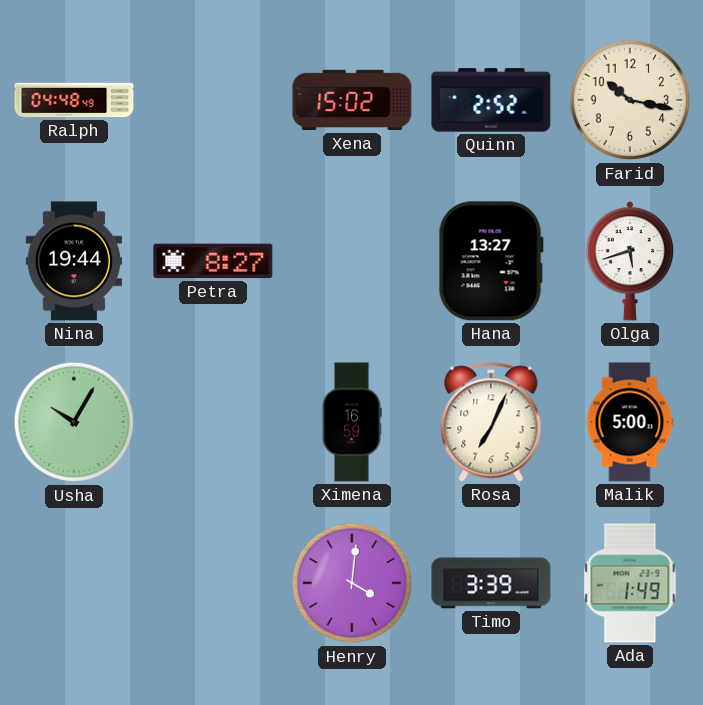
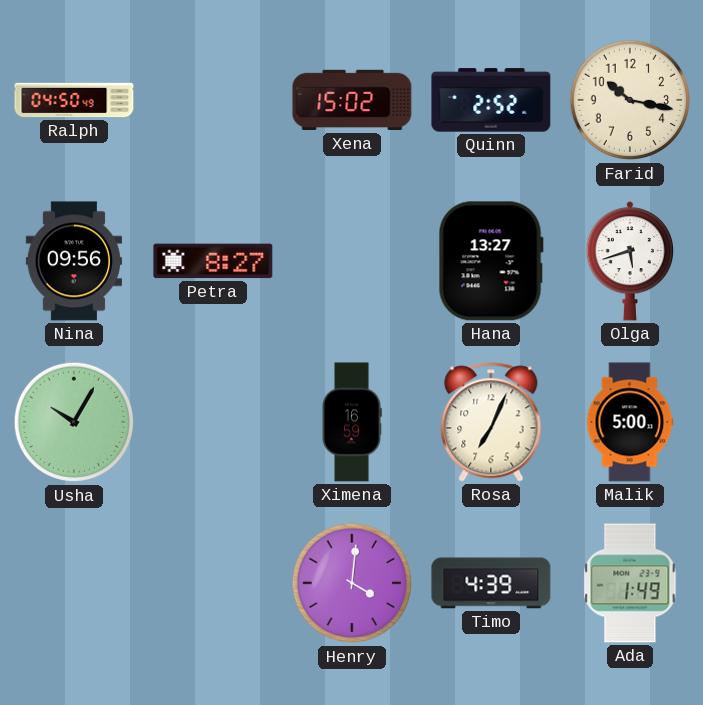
Ralph: 04:48 -> 04:50 (74, 100)
Nina: 19:44 -> 09:56 (74, 261)
Timo: 3:39 -> 4:39 (491, 583)
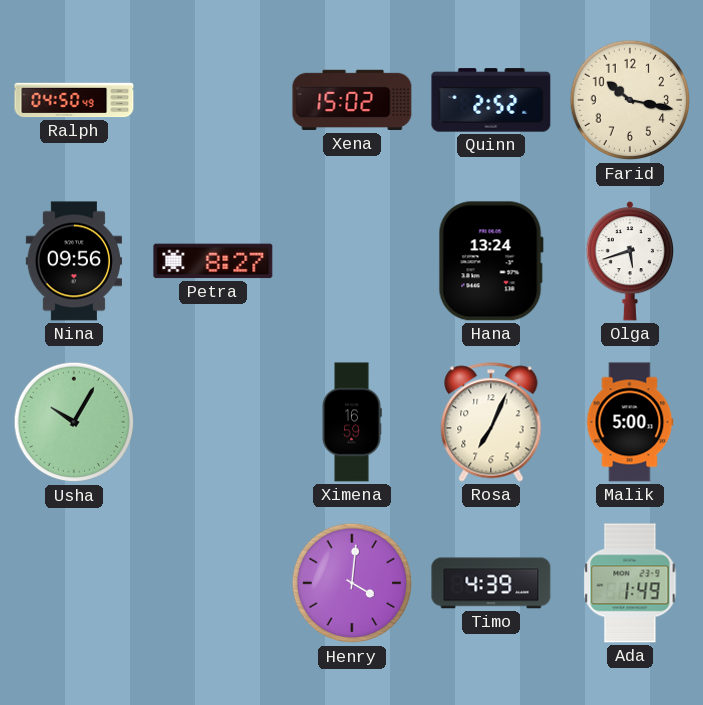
Hana: 13:27 -> 13:24 (491, 261)
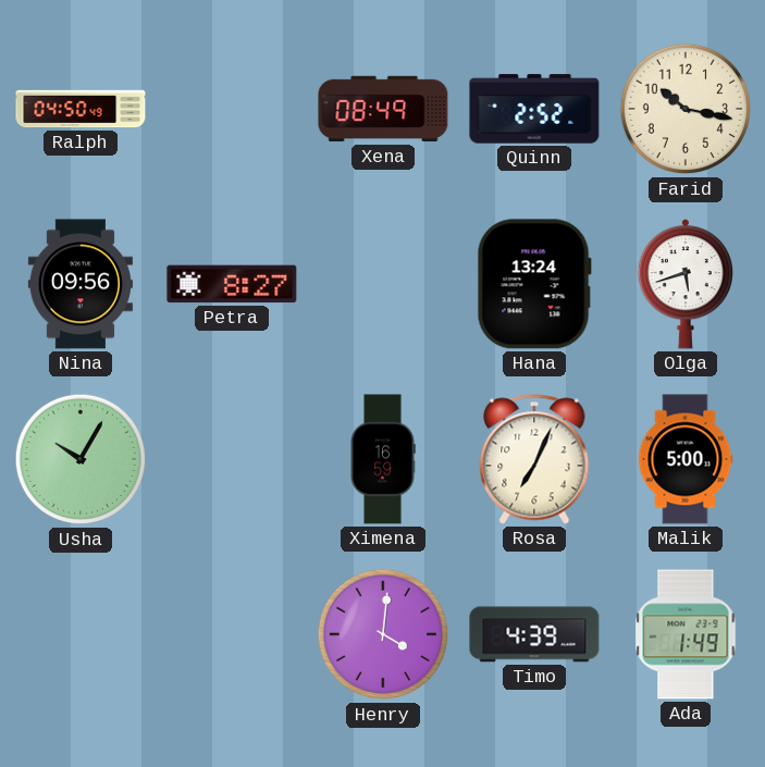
Xena: 15:02 -> 08:49 (383, 109)
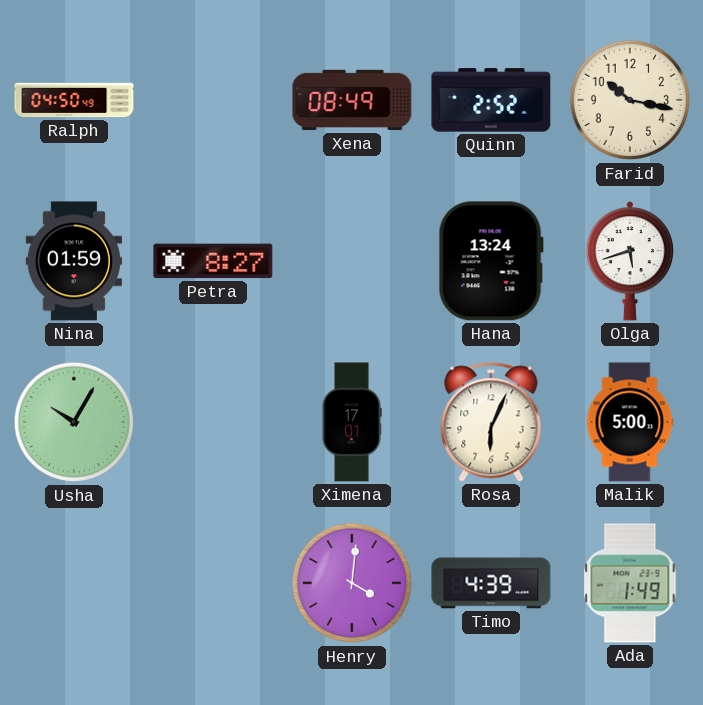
Nina: 09:56 -> 01:59 (74, 261)
Ximena: 16:59 -> 17:01 (352, 422)
Rosa: 7:04 -> 6:04 (491, 422)
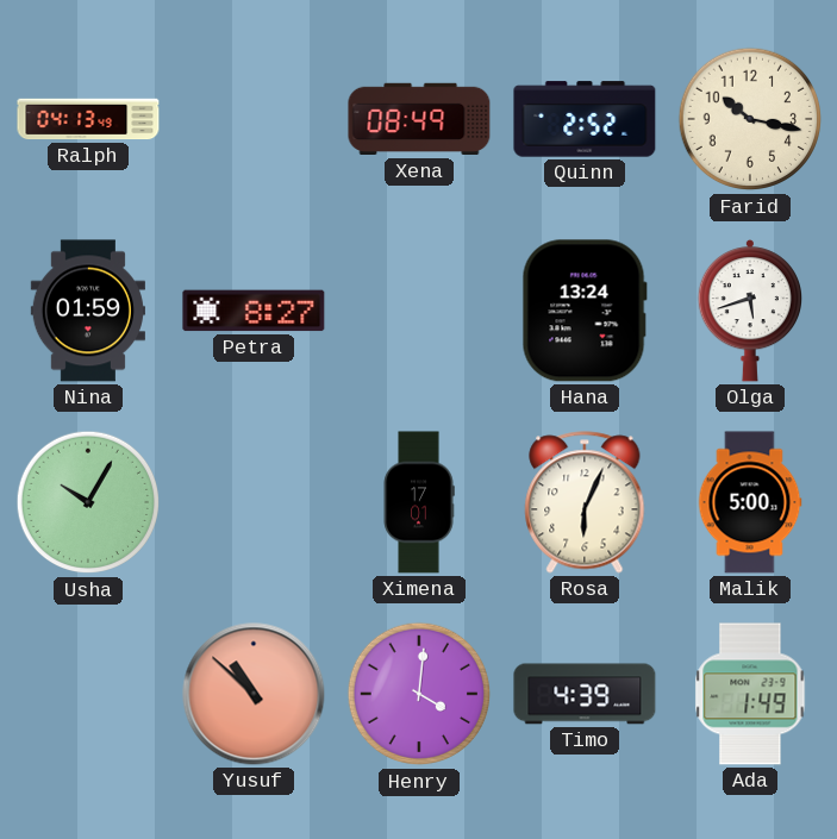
Ralph: 04:50 -> 04:13 (88, 119)
Yusuf: none -> 10:52 (254, 694)
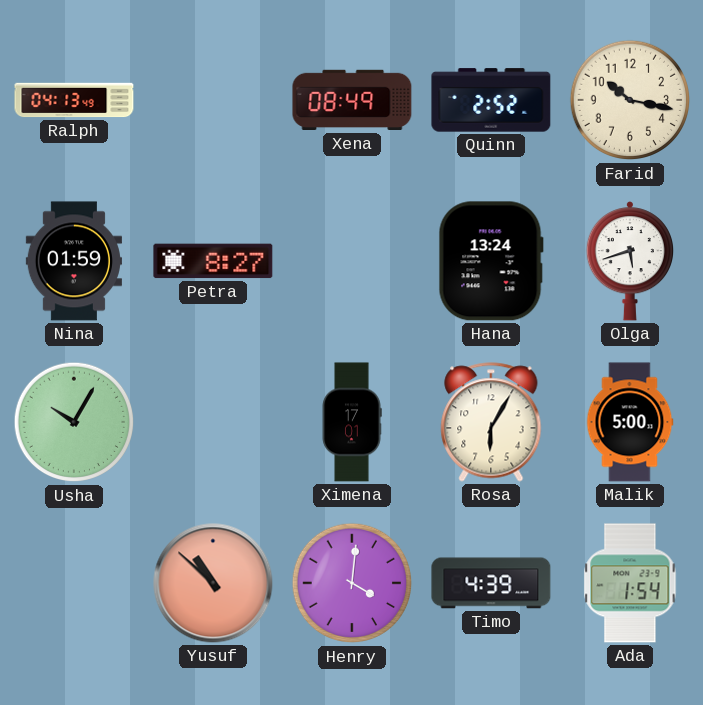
Rosa: 6:04 -> 6:05 (491, 422)
Ada: 1:49 -> 1:54 (630, 583)
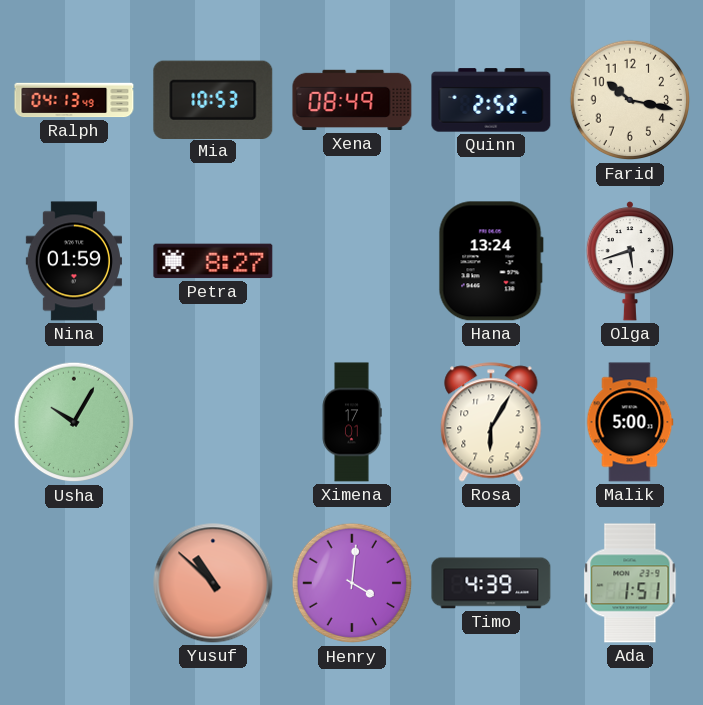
Mia: none -> 10:53 (213, 99)
Ada: 1:54 -> 1:51 (630, 583)
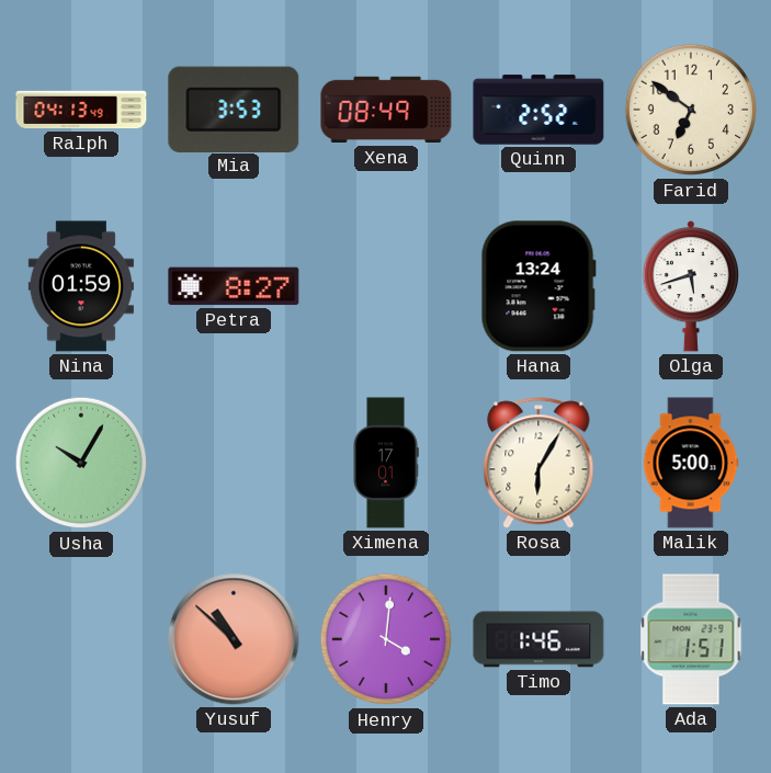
Mia: 10:53 -> 3:53 (234, 109)
Farid: 10:17 -> 6:51 (691, 110)
Timo: 4:39 -> 1:46 (538, 639)
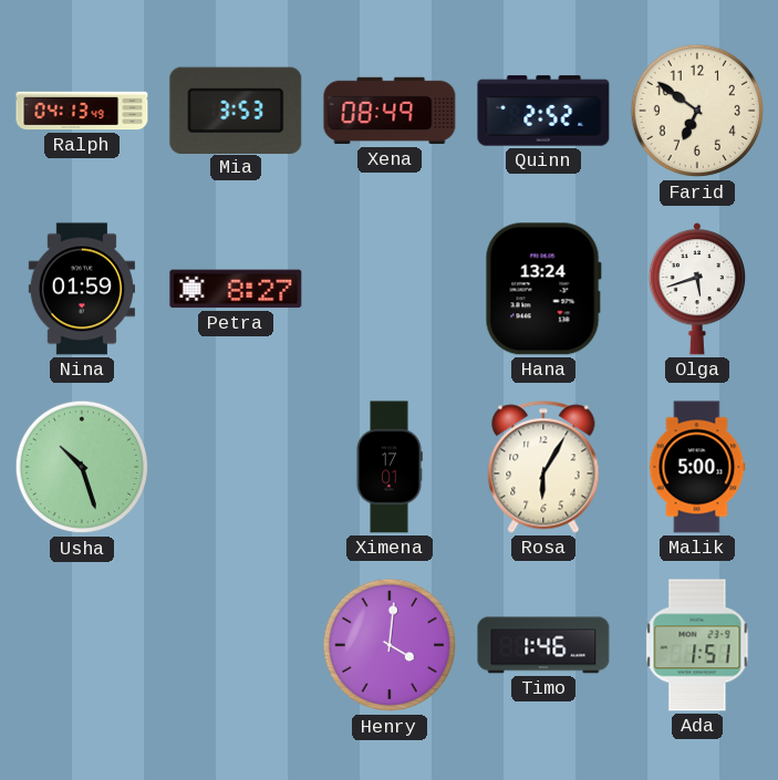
Usha: 10:05 -> 10:27 (82, 467)
Yusuf: 10:52 -> none (234, 639)
